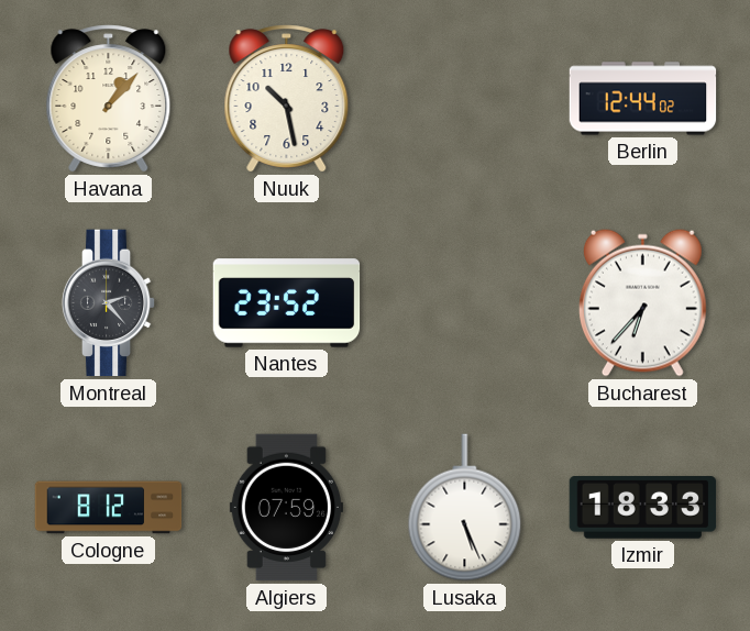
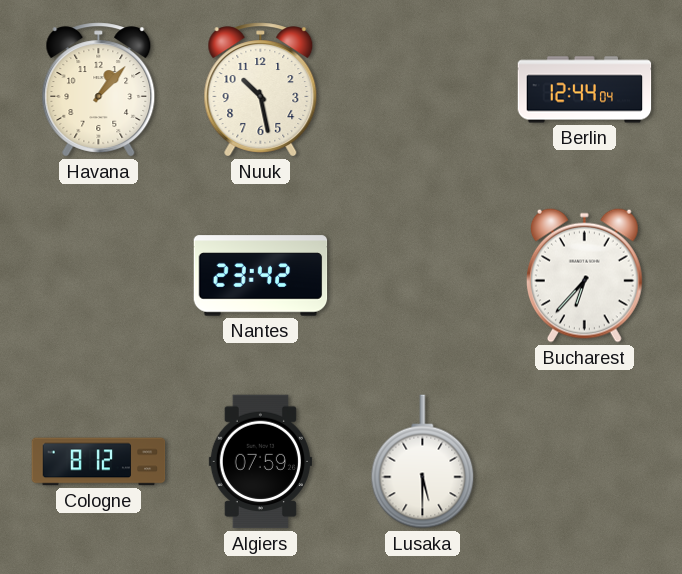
Berlin: 12:44:02 -> 12:44:04 (585, 90)
Montreal: 2:23 -> none (109, 303)
Nantes: 23:52 -> 23:42 (261, 276)
Lusaka: 5:26 -> 5:30 (423, 462)
Izmir: 18:33 -> none (643, 508)
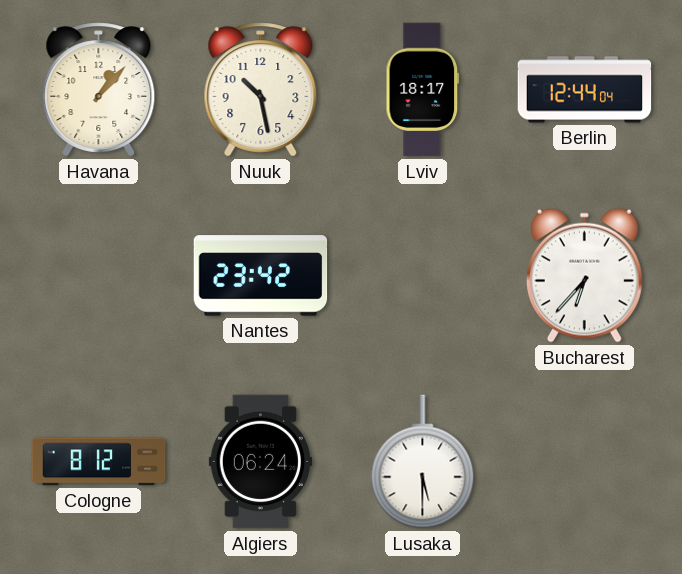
Lviv: none -> 18:17 (423, 90)
Algiers: 07:59 -> 06:24 (260, 462)
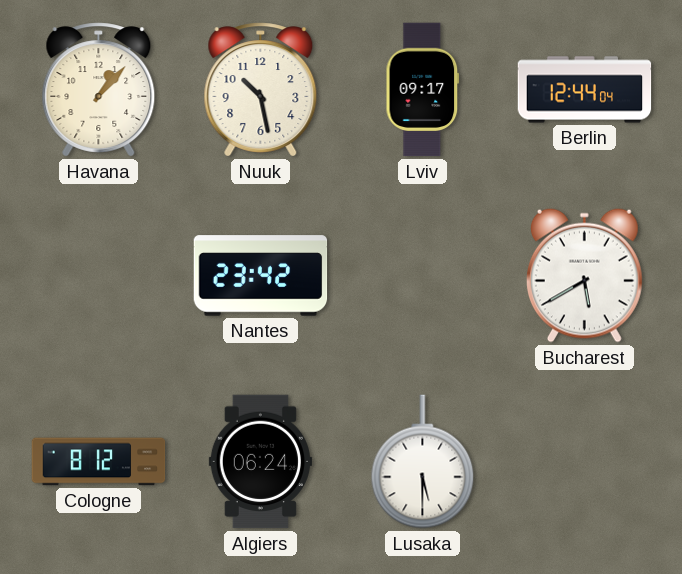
Lviv: 18:17 -> 09:17 (423, 90)
Bucharest: 6:37 -> 5:40 (584, 275)
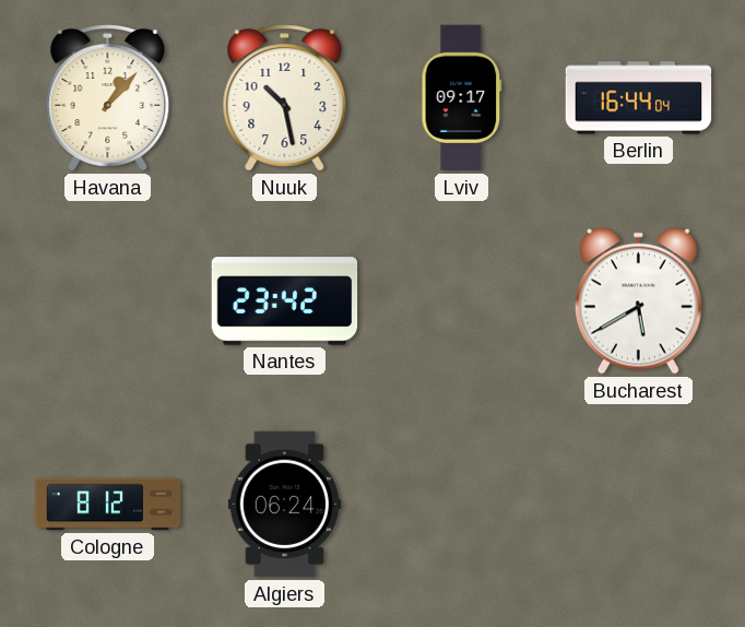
Berlin: 12:44 -> 16:44 (639, 98)
Lusaka: 5:30 -> none (423, 462)
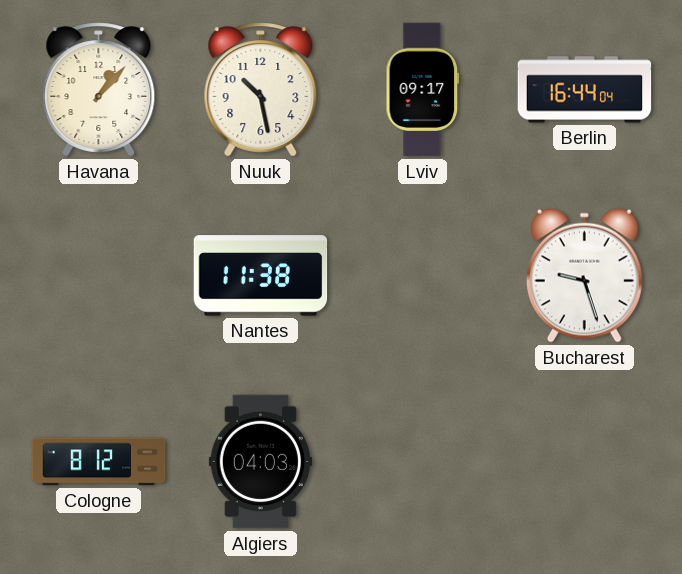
Nantes: 23:42 -> 11:38 (261, 276)
Bucharest: 5:40 -> 9:27 (584, 275)
Algiers: 06:24 -> 04:03 (260, 462)
